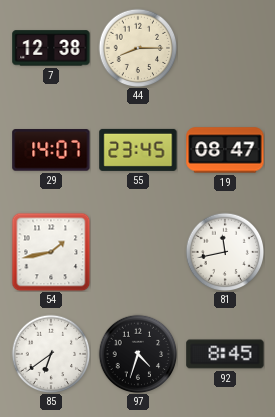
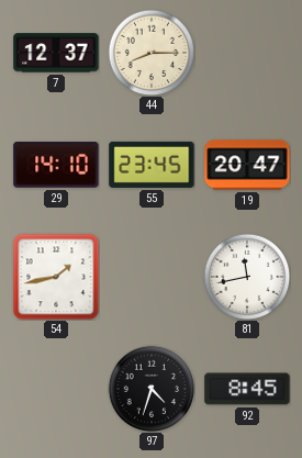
7: 12:38 -> 12:37 (56, 53)
29: 14:07 -> 14:10 (56, 165)
19: 08:47 -> 20:47 (247, 165)
85: 6:39 -> none (51, 354)
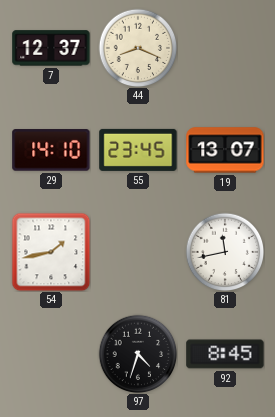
44: 8:15 -> 8:19 (138, 48)
19: 20:47 -> 13:07 (225, 150)
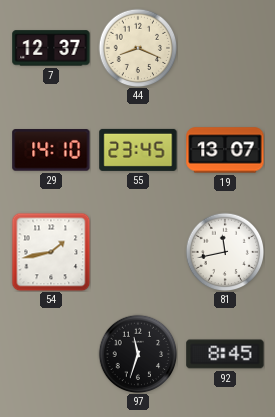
97: 4:33 -> 11:33 (138, 354)
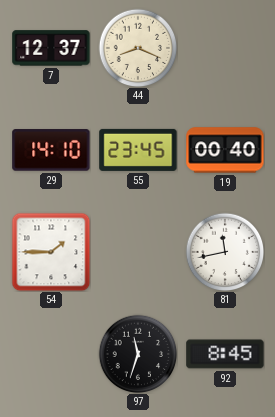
19: 13:07 -> 00:40 (225, 150)
54: 1:43 -> 1:45 (51, 252)
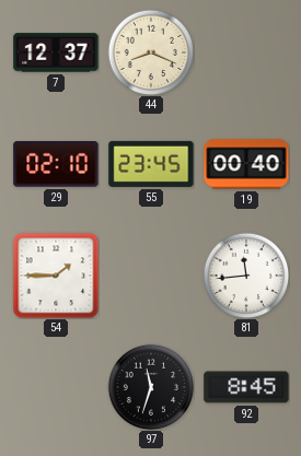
29: 14:10 -> 02:10 (56, 164)
81: 11:43 -> 11:44 (246, 276)
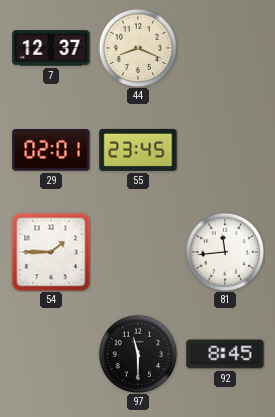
29: 02:10 -> 02:01 (51, 150)
19: 00:40 -> none (246, 164)
97: 11:33 -> 11:30 (138, 354)
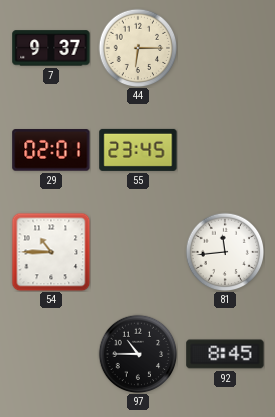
7: 12:37 -> 9:37 (51, 48)
44: 8:19 -> 6:15 (138, 48)
54: 1:45 -> 10:45 (51, 252)
97: 11:30 -> 10:45 (138, 354)
